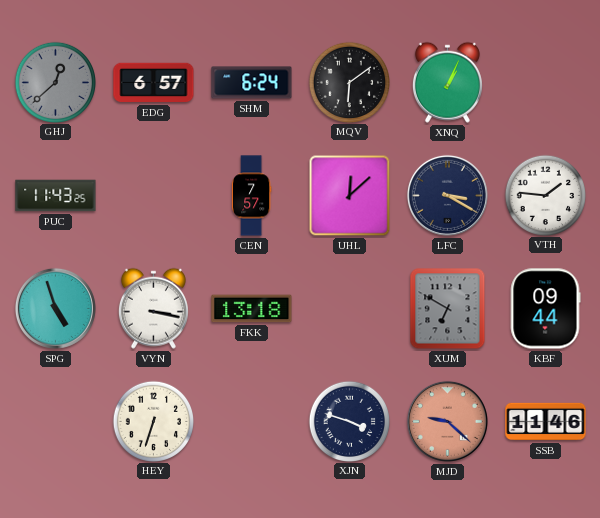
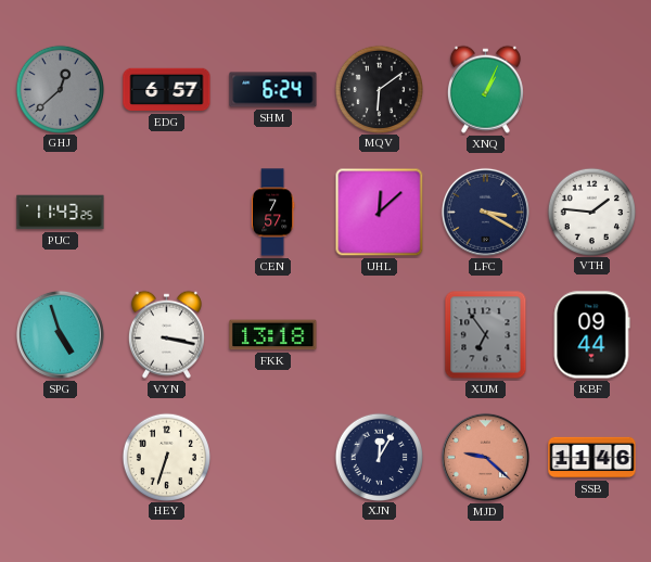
XUM: 6:50 -> 6:54 (486, 335)
XJN: 3:48 -> 12:05 (379, 457)
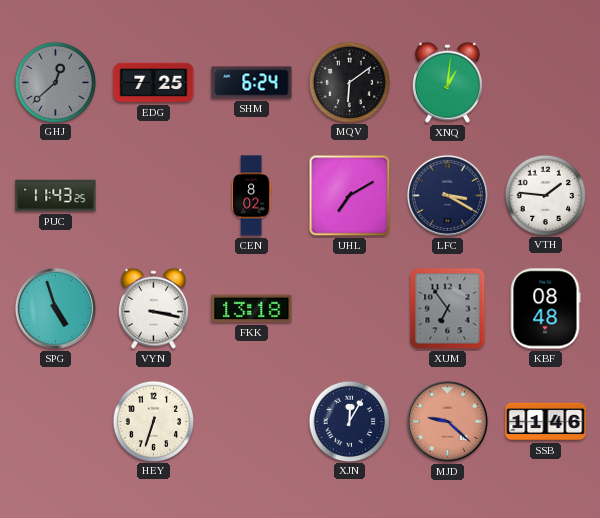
EDG: 6:57 -> 7:25 (154, 83)
XNQ: 1:04 -> 1:01 (447, 82)
CEN: 7:57 -> 8:02 (251, 196)
UHL: 12:08 -> 7:10 (350, 196)
KBF: 09:44 -> 08:48 (545, 309)
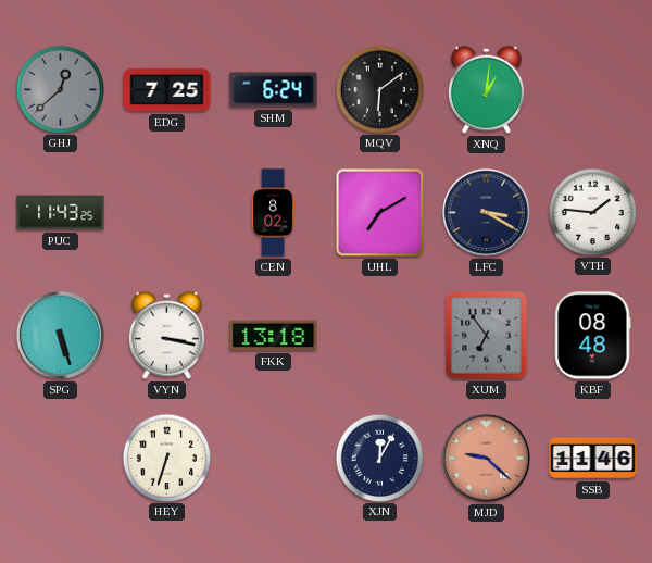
SPG: 4:57 -> 5:27 (60, 335)
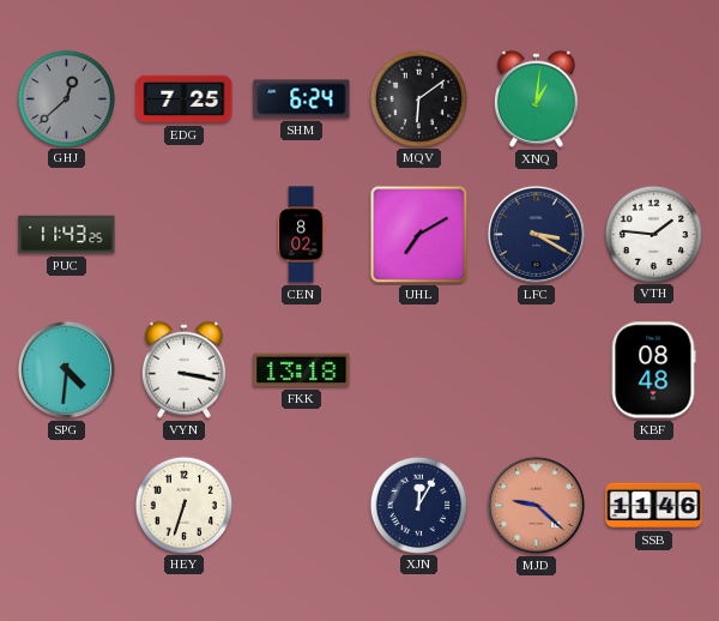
SPG: 5:27 -> 4:31 (66, 369)
XUM: 6:54 -> none (487, 336)
